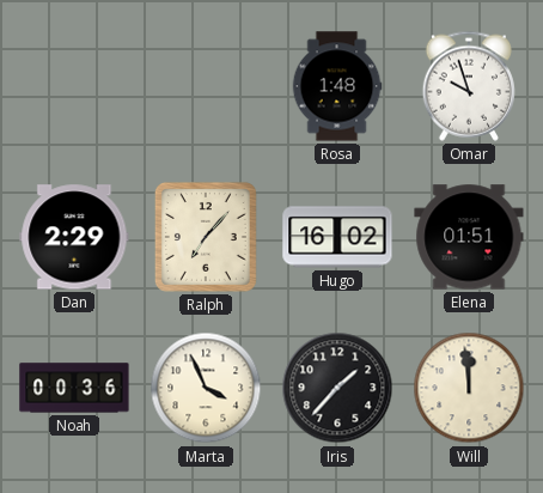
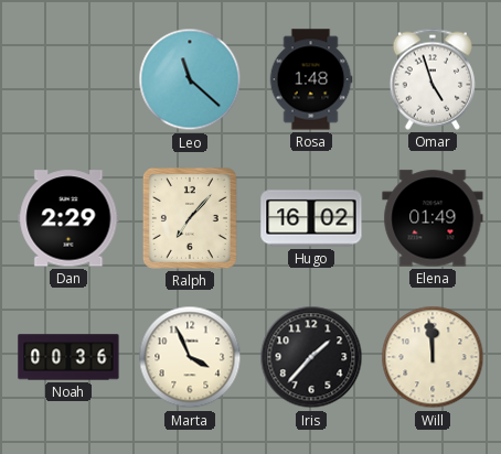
Leo: none -> 11:22 (190, 79)
Omar: 9:57 -> 4:57 (431, 79)
Elena: 01:51 -> 01:49 (433, 218)
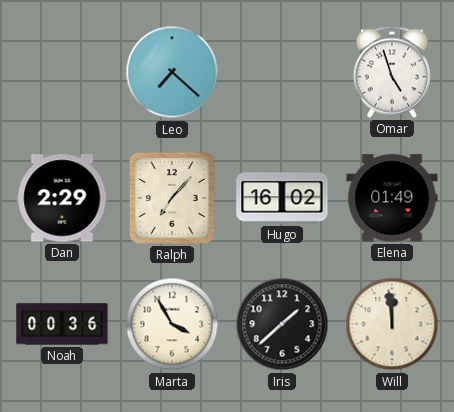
Leo: 11:22 -> 7:22 (172, 72)
Rosa: 1:48 -> none (311, 79)
Marta: 3:56 -> 3:55 (172, 324)
Iris: 1:37 -> 1:38 (282, 324)
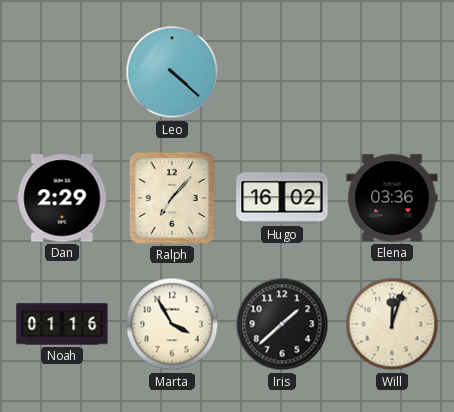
Leo: 7:22 -> 4:22 (172, 72)
Omar: 4:57 -> none (391, 72)
Elena: 01:49 -> 03:36 (392, 198)
Noah: 00:36 -> 01:16 (62, 324)
Will: 11:59 -> 12:03 (392, 324)
